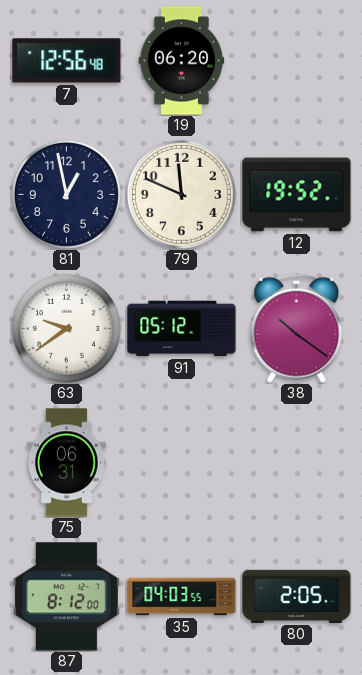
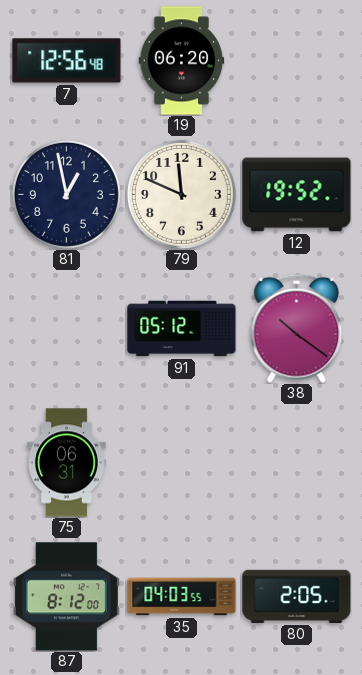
63: 9:39 -> none (66, 328)
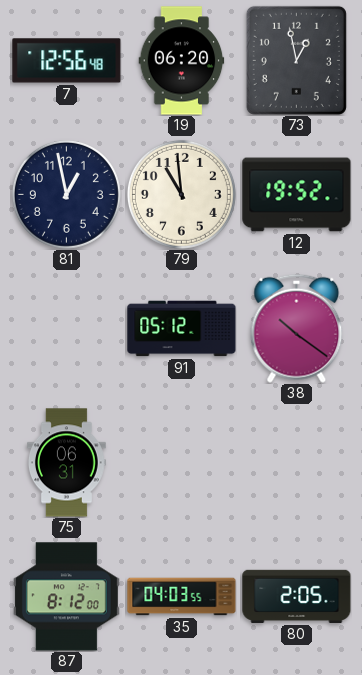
73: none -> 12:58 (296, 60)
79: 11:49 -> 10:59 (181, 194)
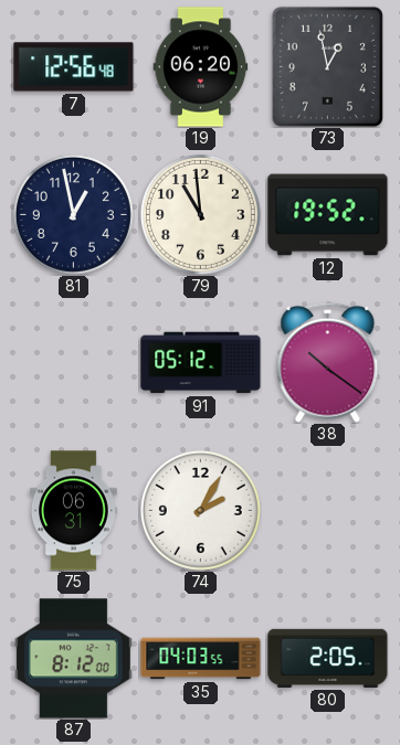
74: none -> 2:05 (200, 510)
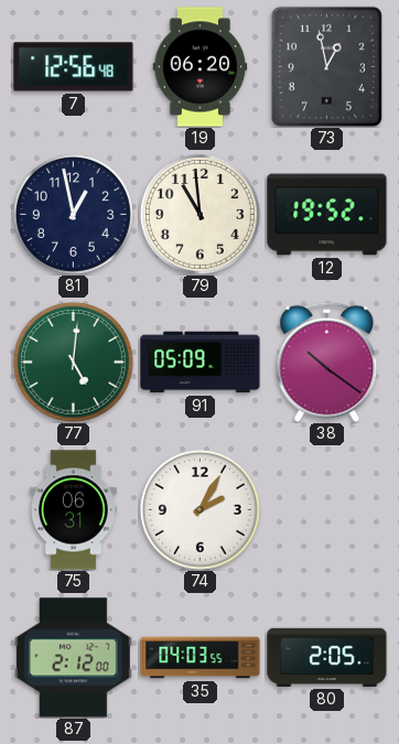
77: none -> 5:01 (73, 362)
91: 05:12 -> 05:09 (201, 363)
87: 8:12 -> 2:12 (73, 658)
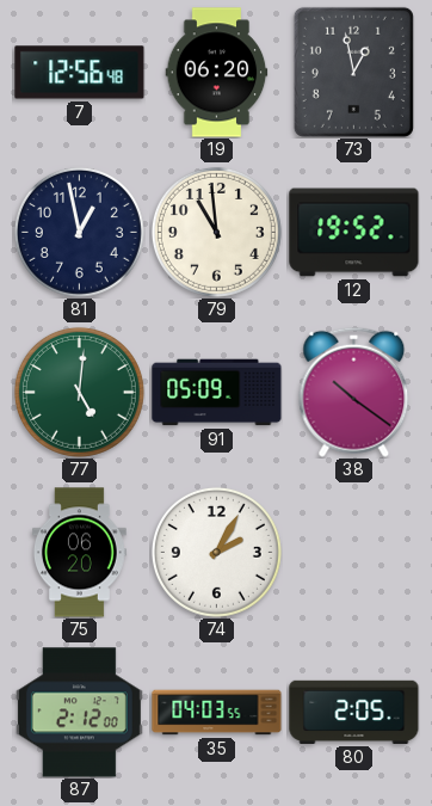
75: 06:31 -> 06:20 (79, 553)
